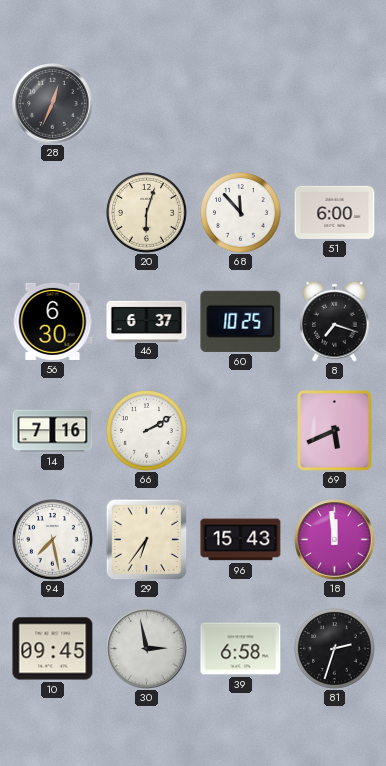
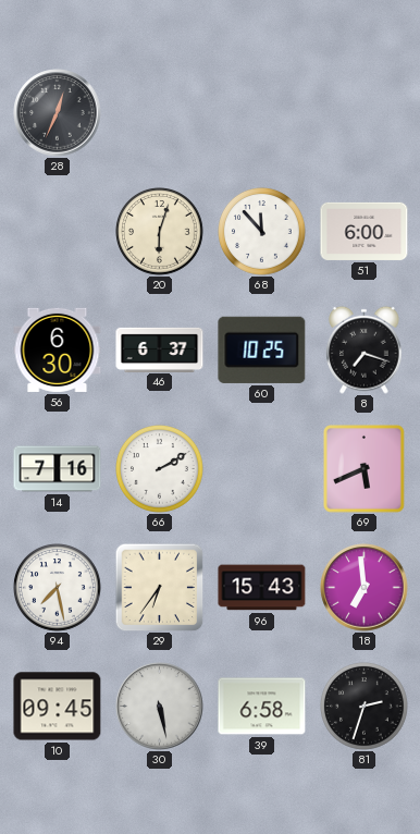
18: 11:59 -> 6:59 (365, 588)
30: 2:58 -> 5:28 (160, 707)
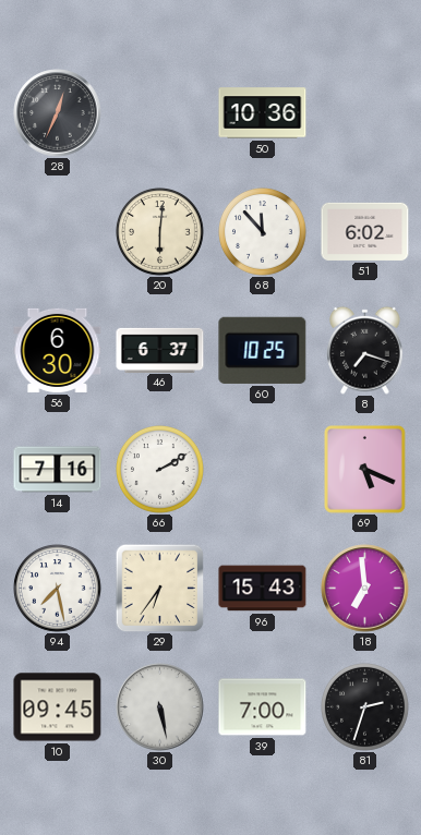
50: none -> 10:36 (263, 113)
20: 6:03 -> 6:01 (160, 232)
51: 6:00 -> 6:02 (365, 231)
69: 5:41 -> 5:19 (365, 470)
39: 6:58 -> 7:00 (263, 707)
